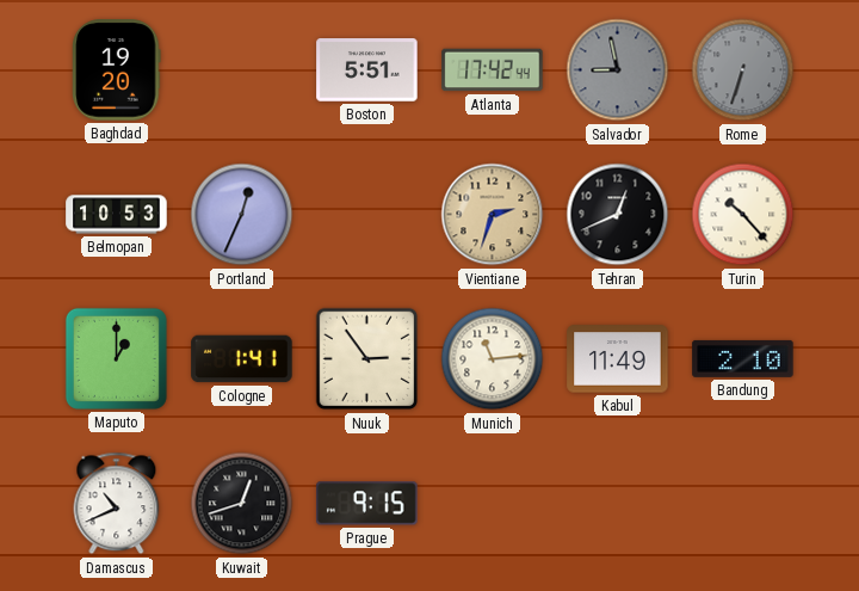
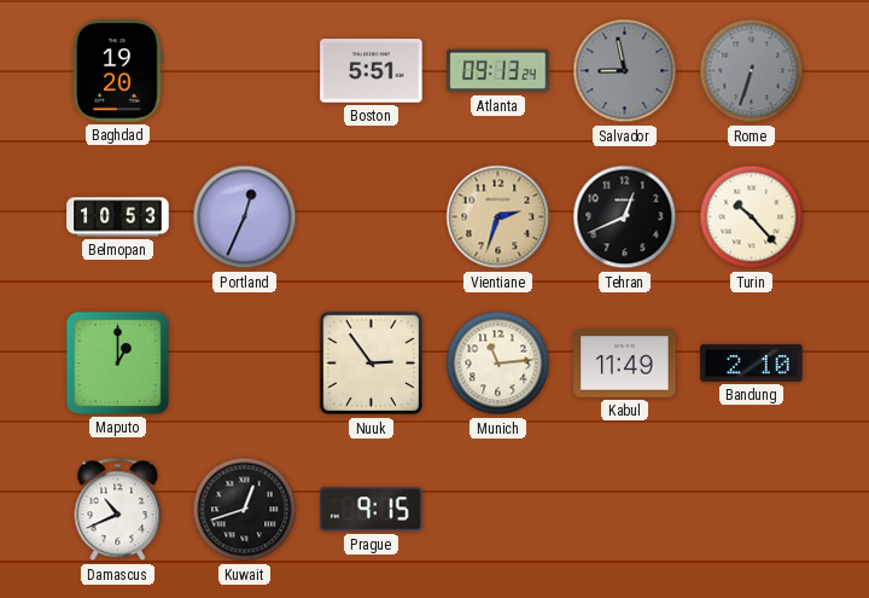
Atlanta: 17:42 -> 09:13 (498, 71)
Cologne: 1:41 -> none (242, 359)
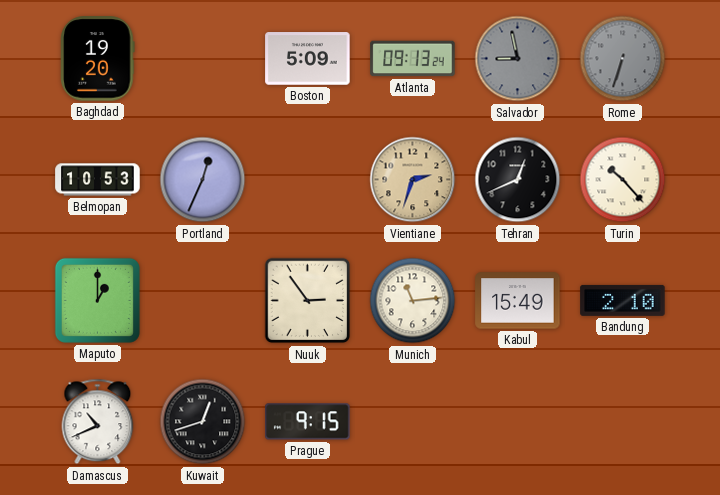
Boston: 5:51 -> 5:09 (308, 59)
Kabul: 11:49 -> 15:49 (518, 301)
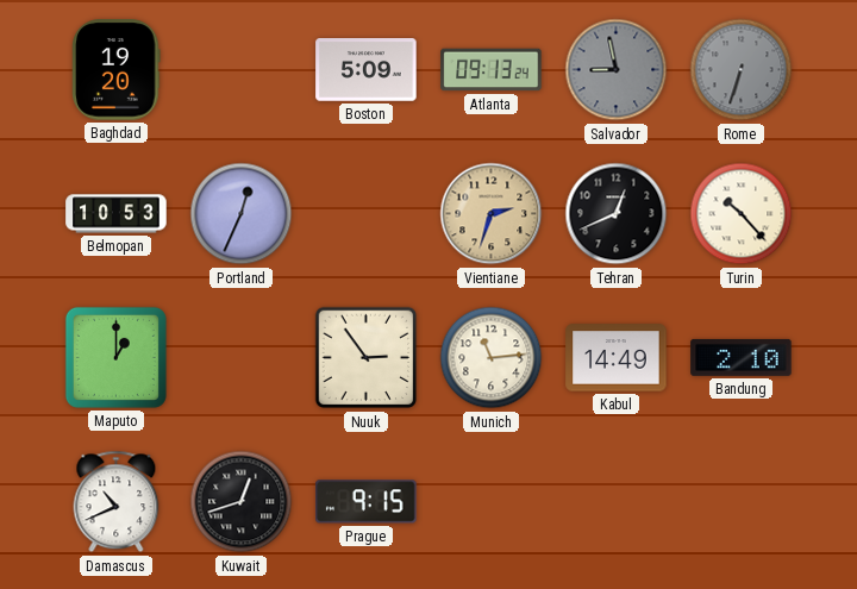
Kabul: 15:49 -> 14:49 (617, 358)
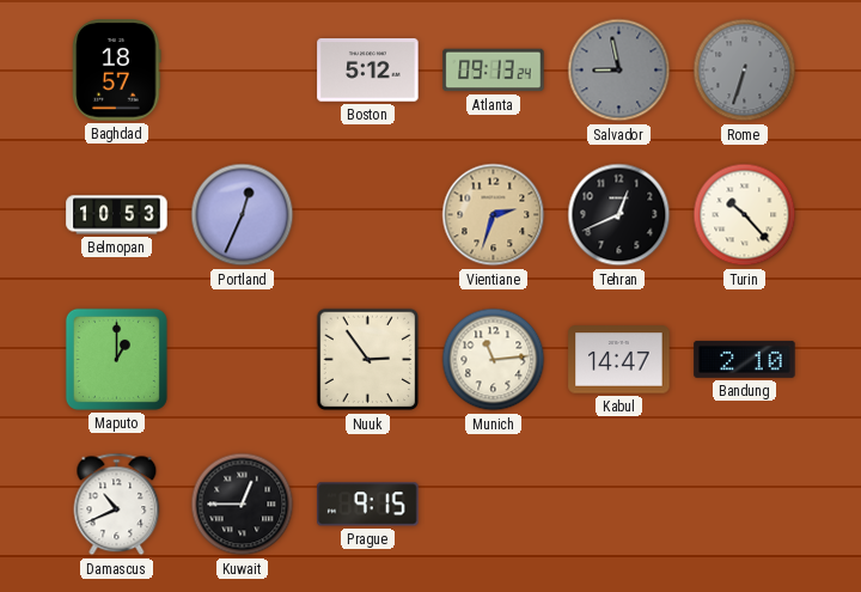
Baghdad: 19:20 -> 18:57 (117, 71)
Boston: 5:09 -> 5:12 (368, 71)
Kabul: 14:49 -> 14:47 (619, 360)
Kuwait: 12:42 -> 12:45 (243, 505)
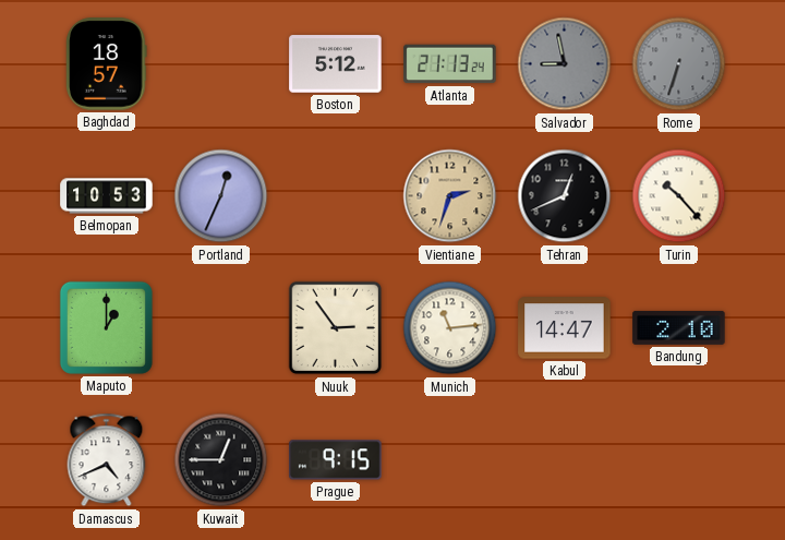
Atlanta: 09:13 -> 21:13 (450, 64)
Damascus: 10:41 -> 4:41 (107, 460)
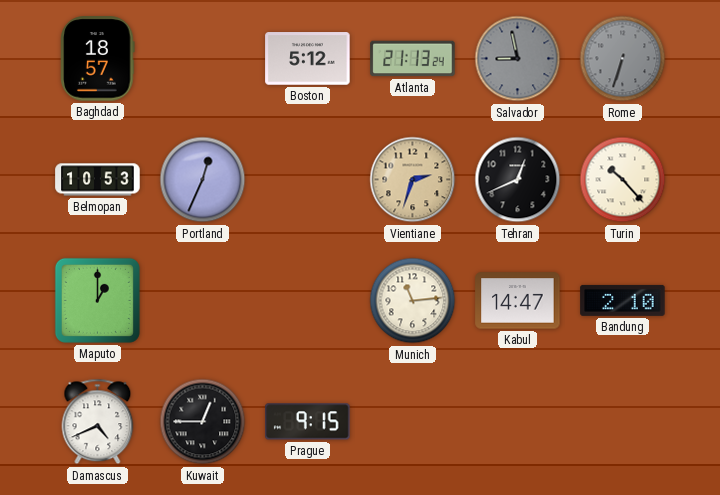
Nuuk: 2:54 -> none (336, 328)
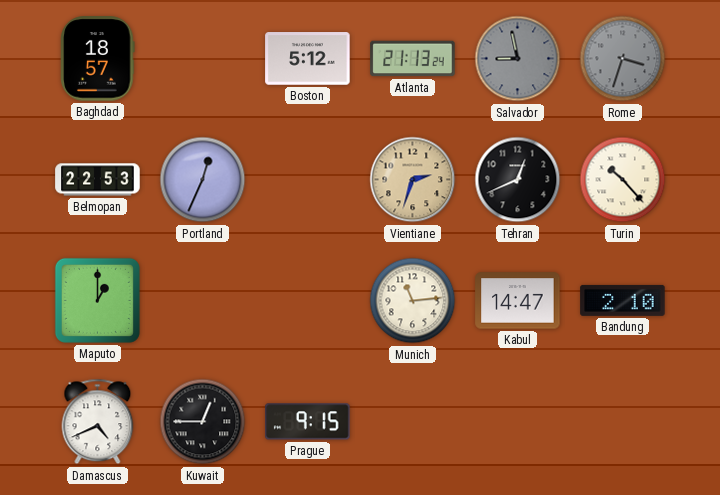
Rome: 6:33 -> 3:33 (623, 59)
Belmopan: 10:53 -> 22:53 (98, 180)
